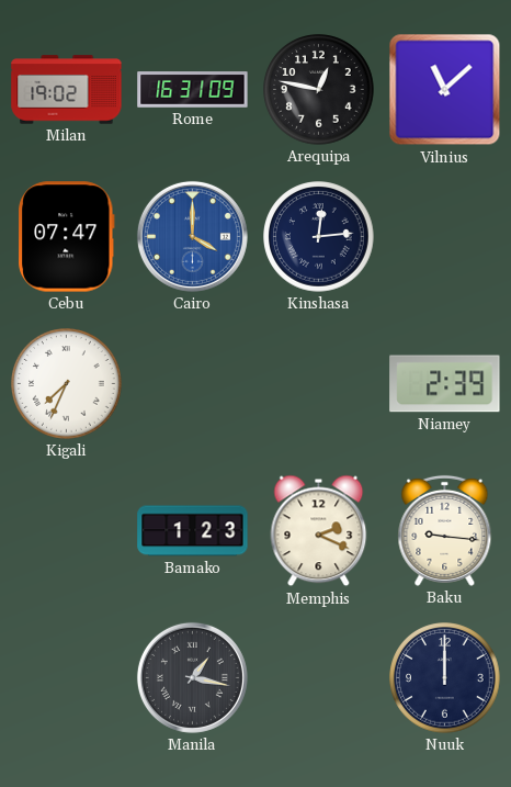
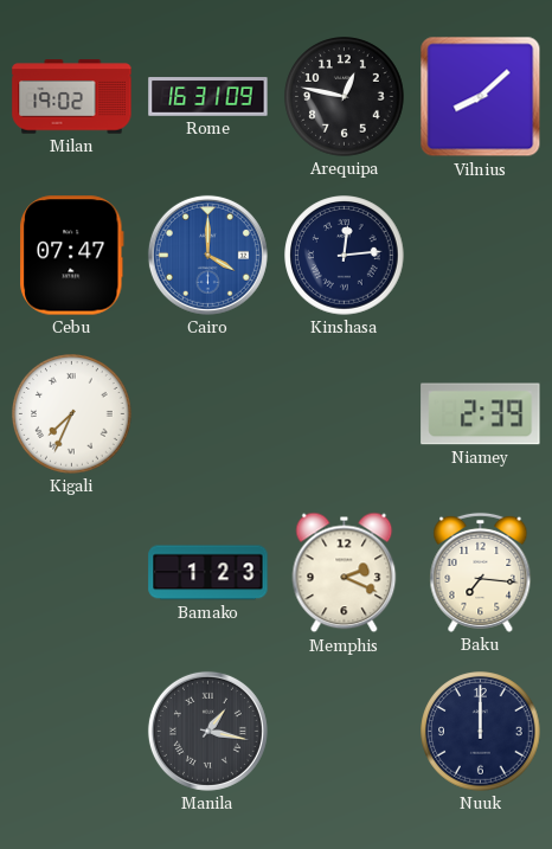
Vilnius: 11:08 -> 8:08 (481, 97)
Baku: 9:16 -> 7:16 (481, 572)
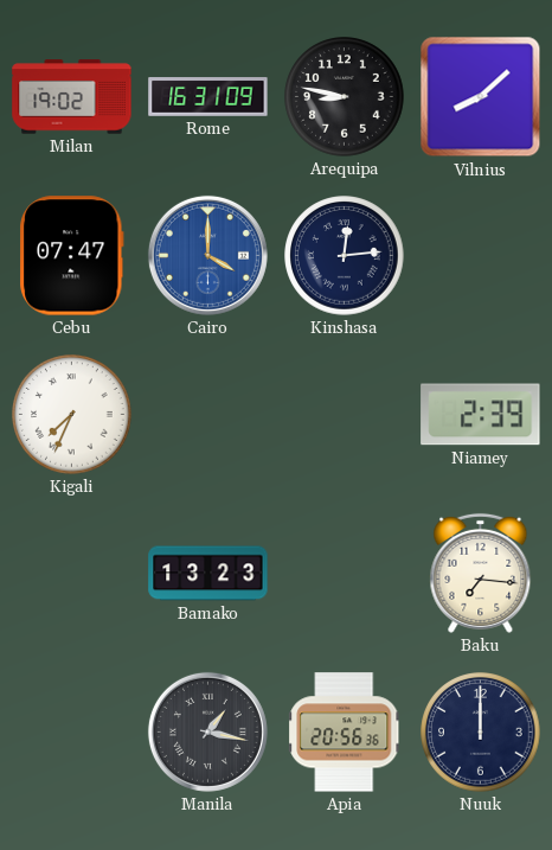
Arequipa: 12:47 -> 8:47 (345, 97)
Bamako: 1:23 -> 13:23 (208, 574)
Memphis: 2:19 -> none (345, 573)
Apia: none -> 20:56 (345, 733)
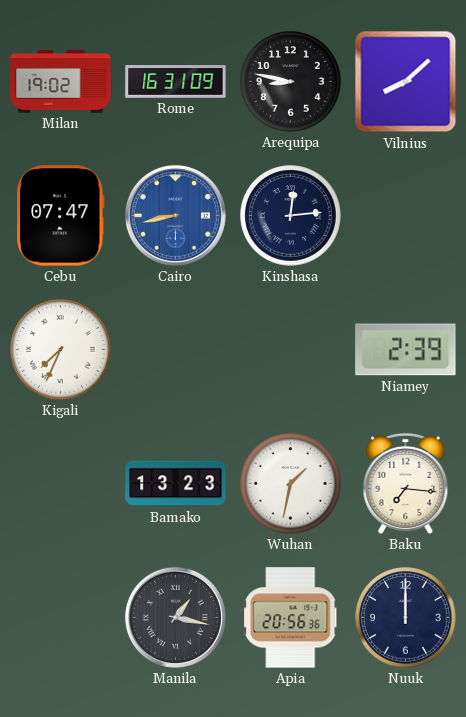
Cairo: 4:00 -> 8:43 (175, 215)
Wuhan: none -> 1:32 (291, 484)
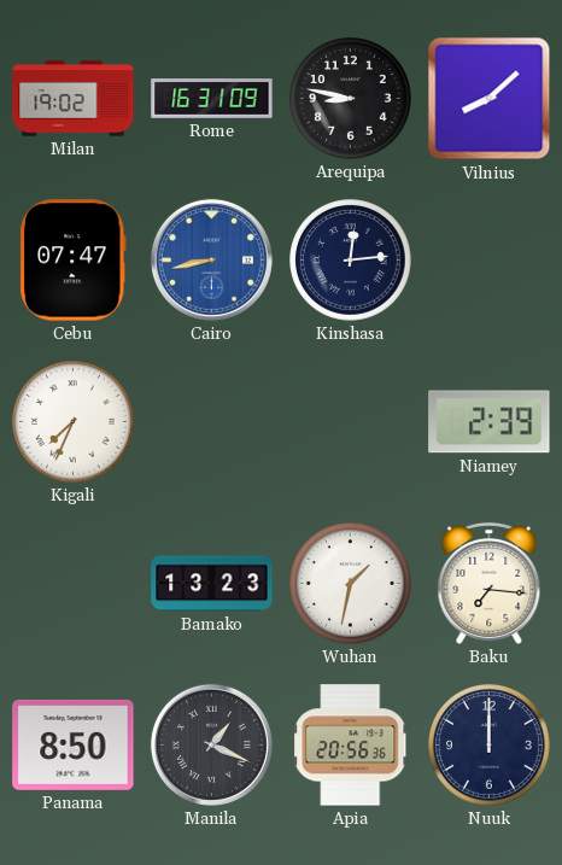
Panama: none -> 8:50 (74, 744)
Manila: 1:17 -> 1:19 (211, 744)
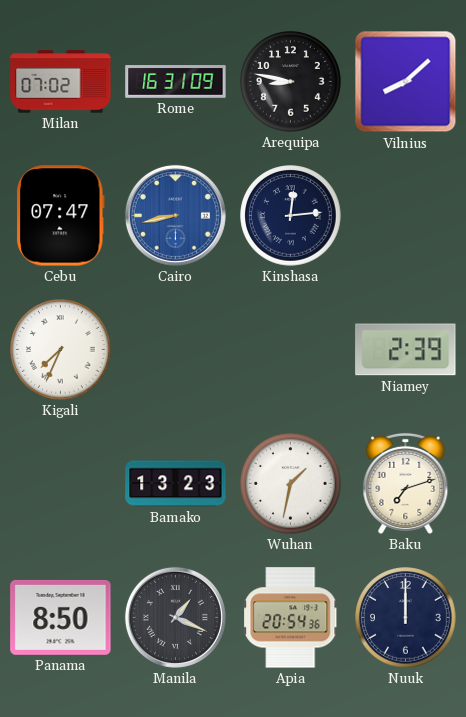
Milan: 19:02 -> 07:02 (61, 82)
Baku: 7:16 -> 7:12 (406, 483)
Apia: 20:56 -> 20:54 (291, 618)
